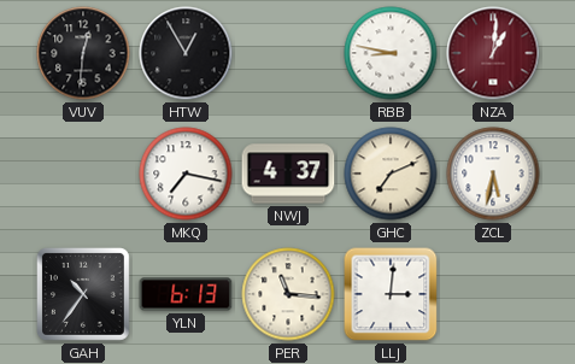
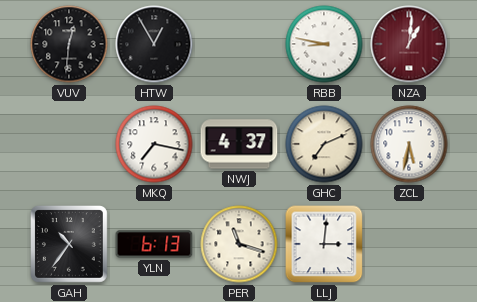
PER: 11:16 -> 11:18 (239, 244)
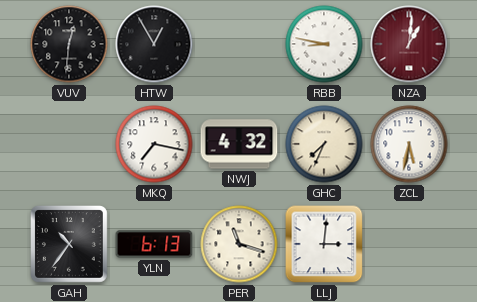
NWJ: 4:37 -> 4:32 (239, 144)
GHC: 7:11 -> 7:34 (324, 144)
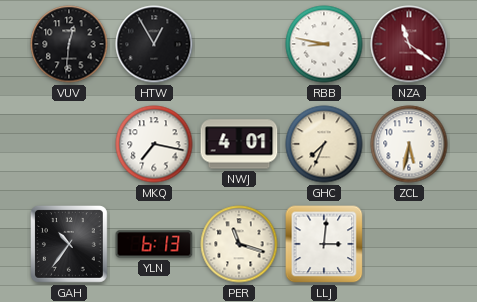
NZA: 1:01 -> 11:21 (409, 44)
NWJ: 4:32 -> 4:01 (239, 144)
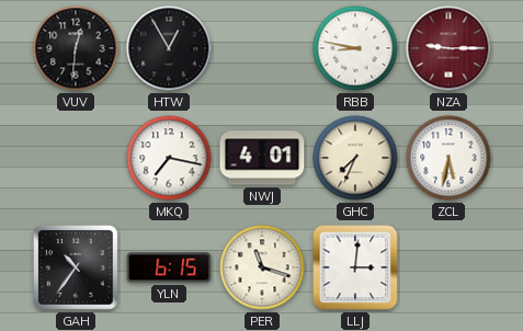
NZA: 11:21 -> 9:15 (448, 48)
YLN: 6:13 -> 6:15 (169, 267)
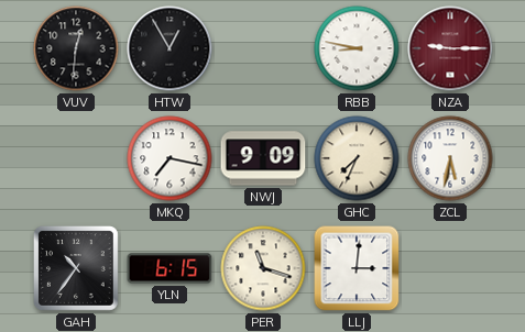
NWJ: 4:01 -> 9:09 (263, 158)
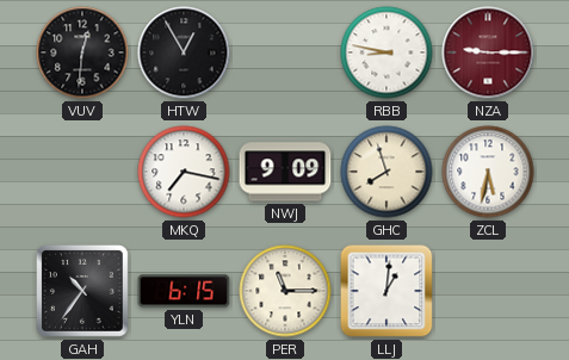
GHC: 7:34 -> 7:57 (386, 172)
PER: 11:18 -> 11:15 (285, 291)
LLJ: 3:01 -> 1:01 (386, 291)
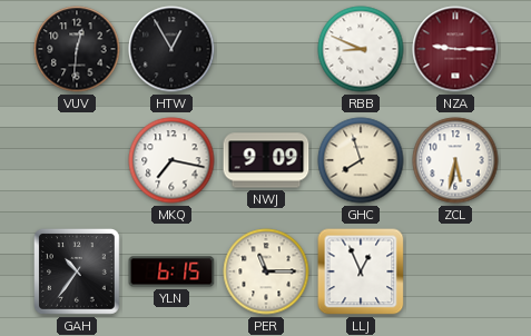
RBB: 8:47 -> 8:49 (361, 49)
LLJ: 1:01 -> 12:56 (361, 271)
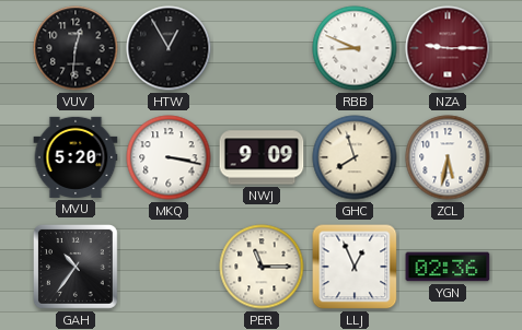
MVU: none -> 5:20 (76, 157)
MKQ: 7:17 -> 3:17 (169, 157)
YLN: 6:15 -> none (171, 271)
YGN: none -> 02:36 (448, 267)
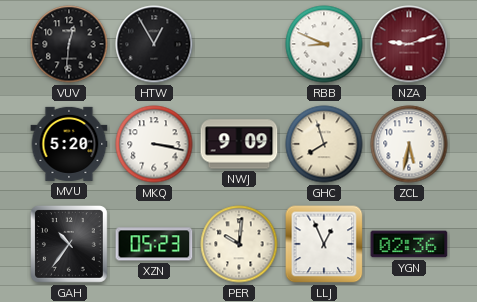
NZA: 9:15 -> 9:12 (409, 44)
XZN: none -> 05:23 (154, 244)
PER: 11:15 -> 10:01 (239, 244)
